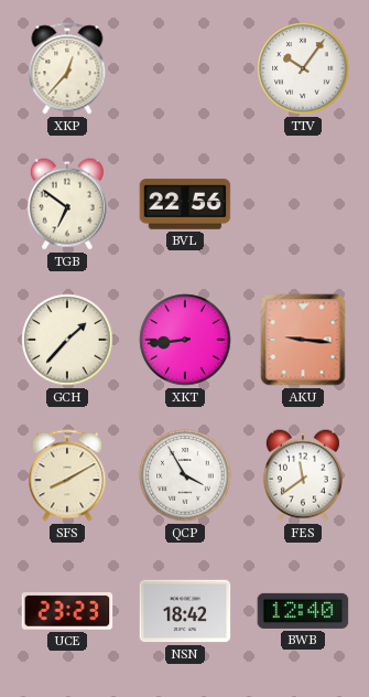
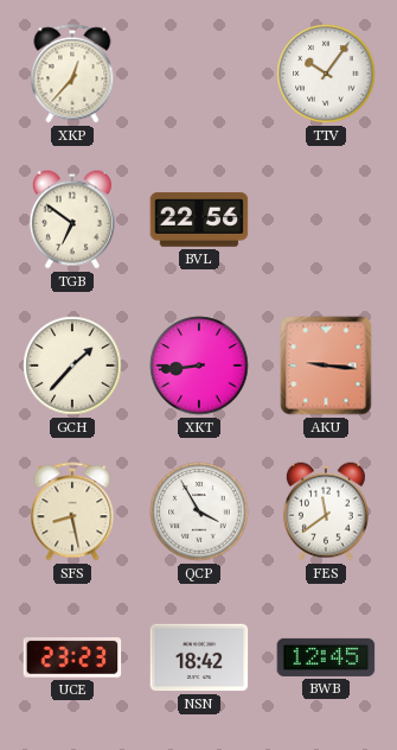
SFS: 8:10 -> 8:28 (72, 511)
BWB: 12:40 -> 12:45 (326, 657)
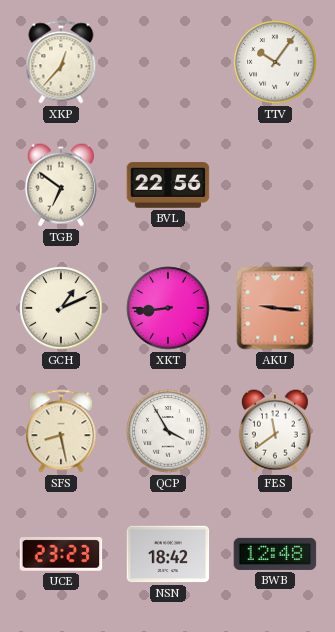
GCH: 1:37 -> 1:11 (61, 308)
BWB: 12:45 -> 12:48 (275, 554)
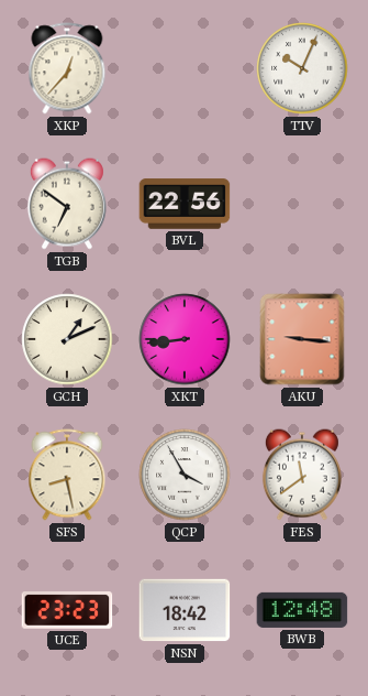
TTV: 10:06 -> 10:04 (302, 68)
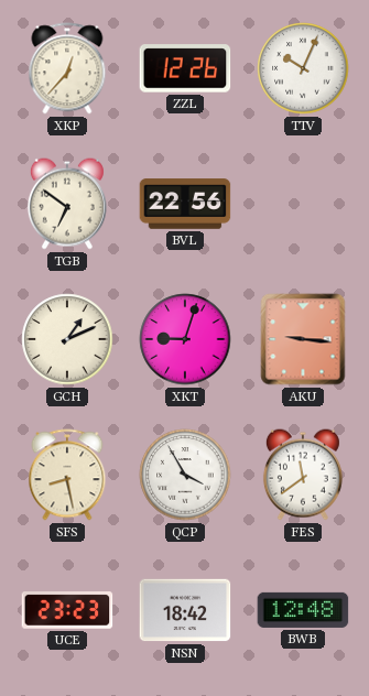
ZZL: none -> 12:26 (185, 68)
XKT: 8:44 -> 9:03 (185, 339)
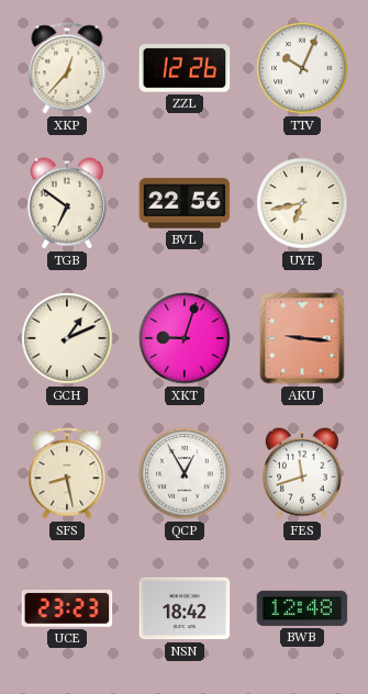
UYE: none -> 6:43 (302, 203)
QCP: 3:55 -> 12:55 (185, 473)
FES: 11:39 -> 11:42 (302, 473)
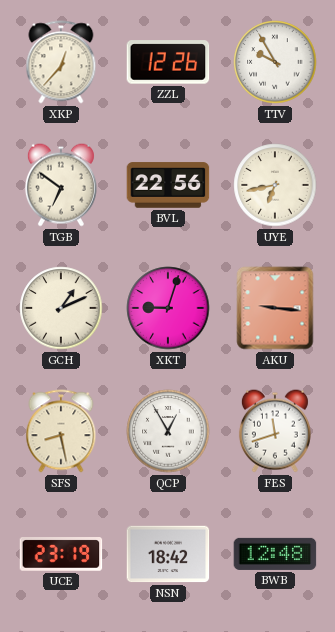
TTV: 10:04 -> 9:55 (275, 62)
UCE: 23:23 -> 23:19 (61, 554)
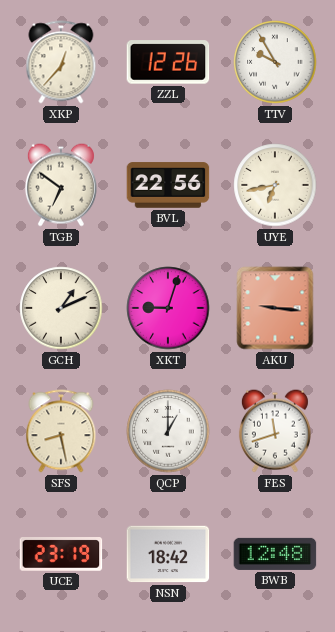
QCP: 12:55 -> 1:00 (168, 431)
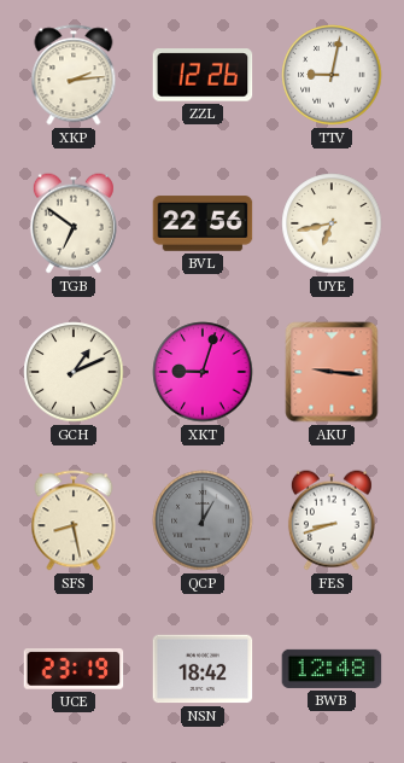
XKP: 12:37 -> 2:14 (74, 75)
TTV: 9:55 -> 9:02 (332, 75)
QCP dial: white -> grey (203, 520)
FES: 11:42 -> 8:42 (332, 520)
